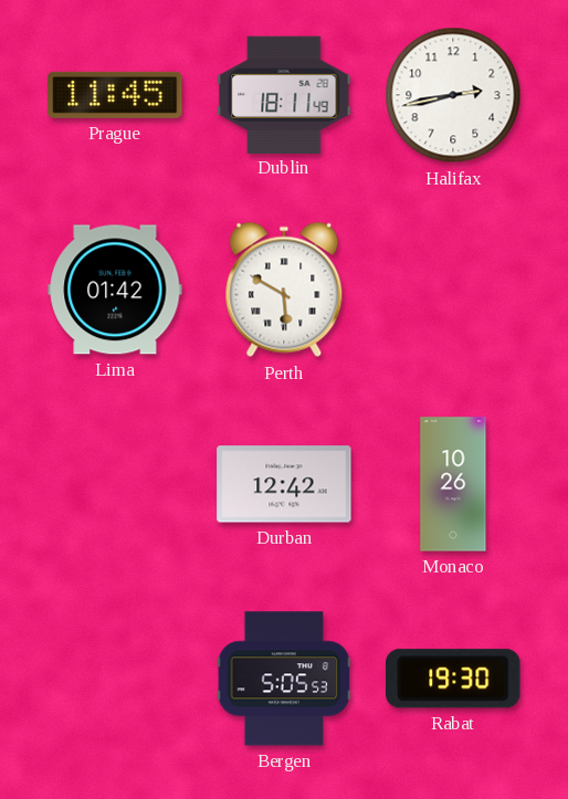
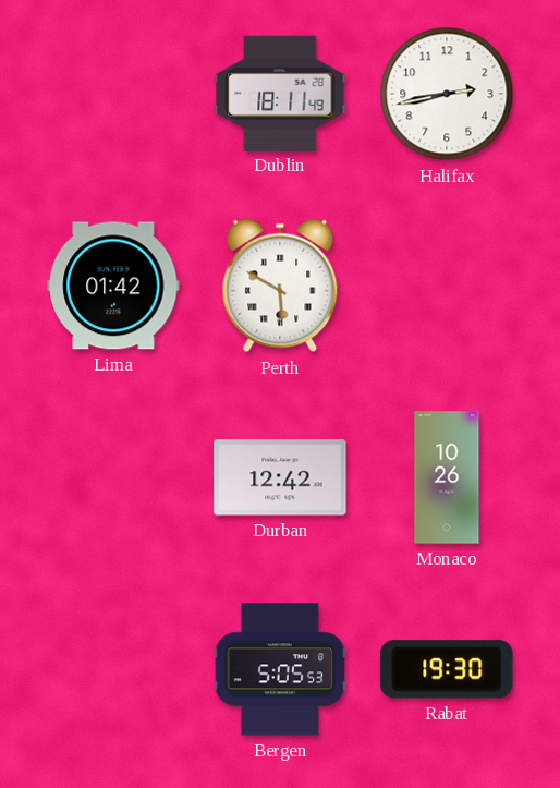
Prague: 11:45 -> none (115, 95)
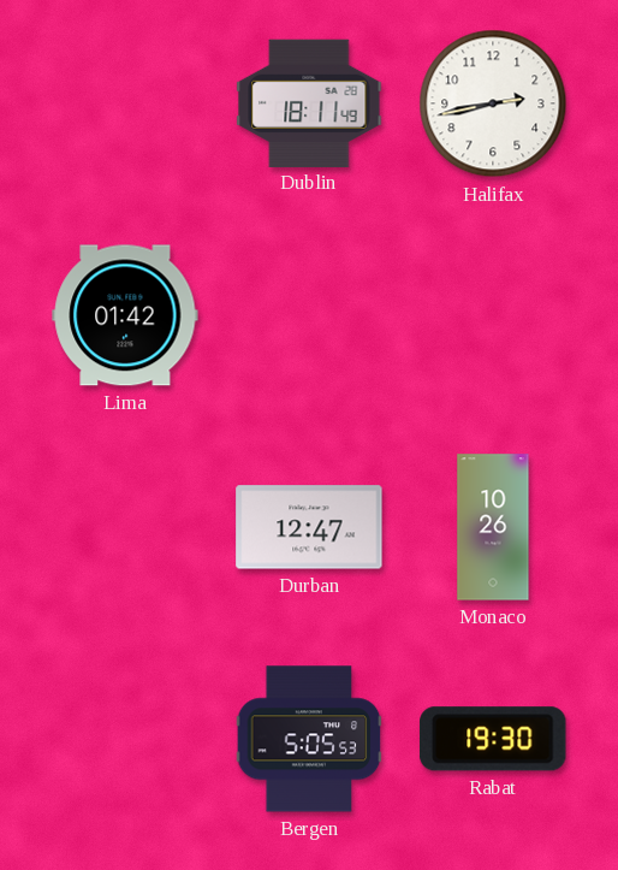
Perth: 5:50 -> none (280, 286)
Durban: 12:42 -> 12:47 (309, 527)
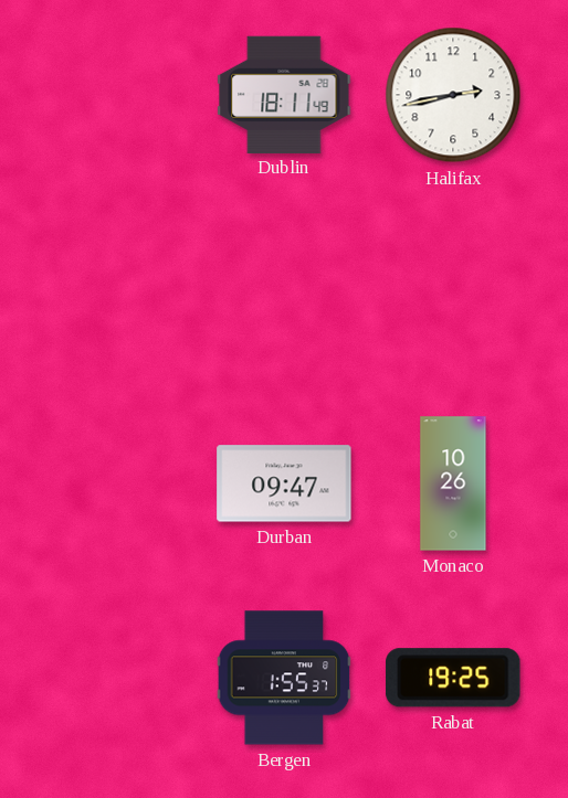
Lima: 01:42 -> none (125, 315)
Durban: 12:47 -> 09:47 (284, 483)
Bergen: 5:05 -> 1:55 (284, 678)
Rabat: 19:30 -> 19:25 (453, 678)
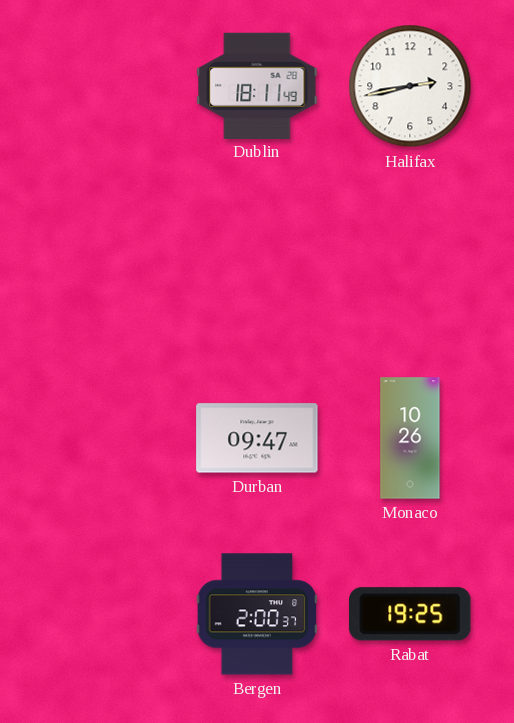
Bergen: 1:55 -> 2:00 (257, 614)
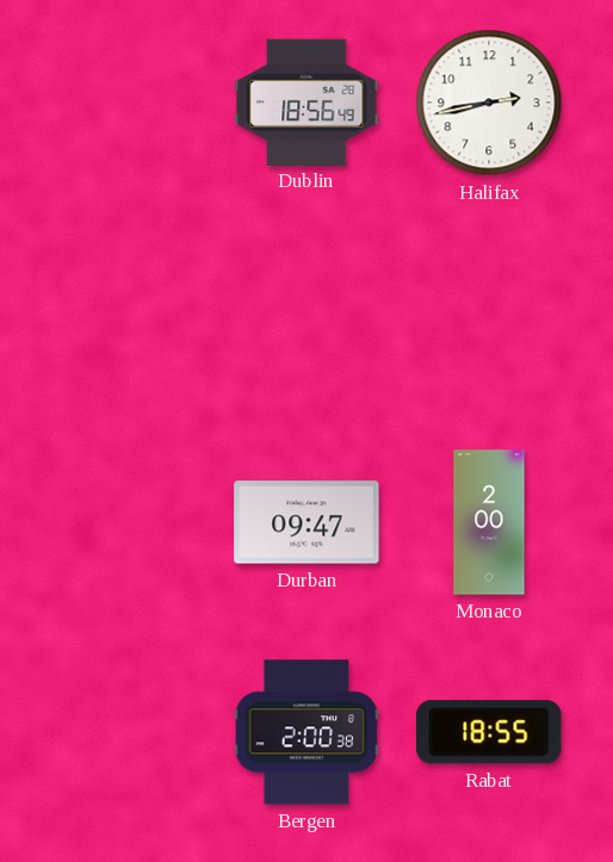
Dublin: 18:11 -> 18:56 (306, 101)
Monaco: 10:26 -> 2:00 (489, 522)
Bergen: 2:00:37 -> 2:00:38 (306, 732)
Rabat: 19:25 -> 18:55 (489, 732)
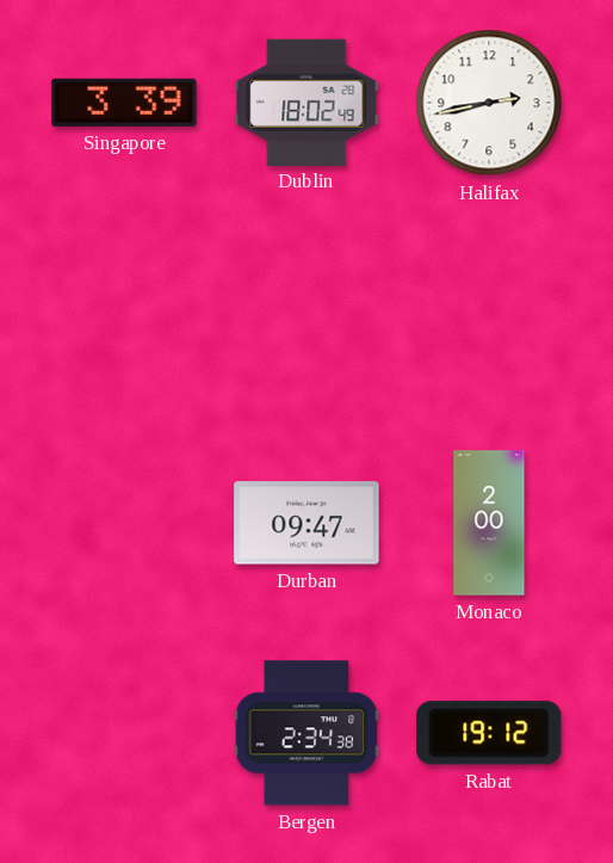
Singapore: none -> 3:39 (124, 103)
Dublin: 18:56 -> 18:02 (306, 101)
Bergen: 2:00 -> 2:34 (306, 733)
Rabat: 18:55 -> 19:12 (489, 733)
